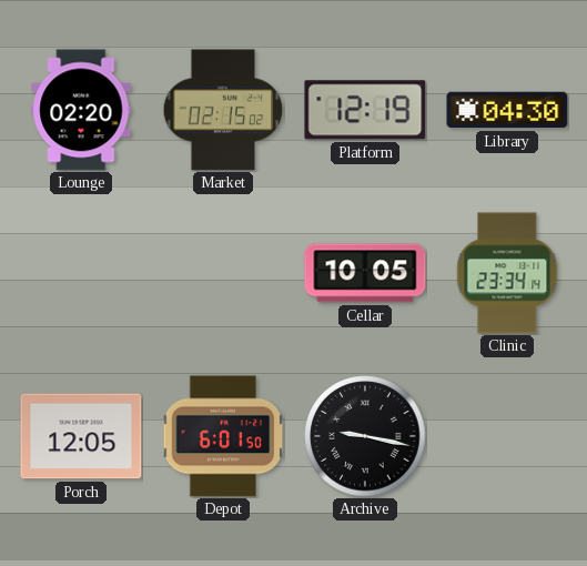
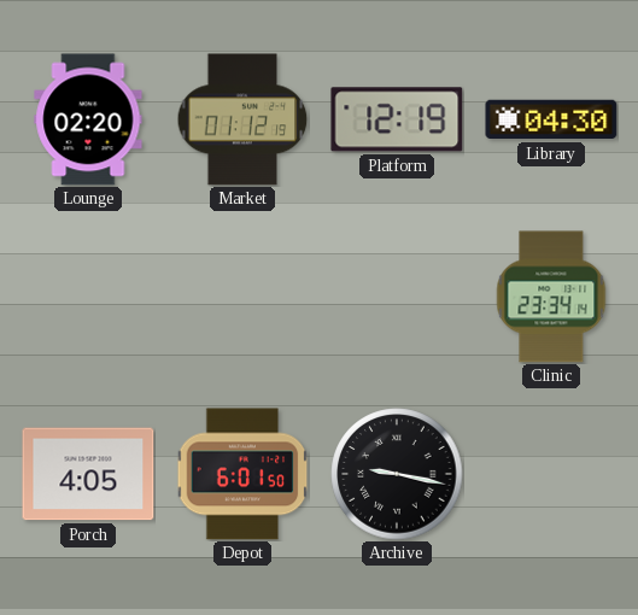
Market: 02:15 -> 01:12 (242, 119)
Cellar: 10:05 -> none (365, 273)
Porch: 12:05 -> 4:05 (88, 474)
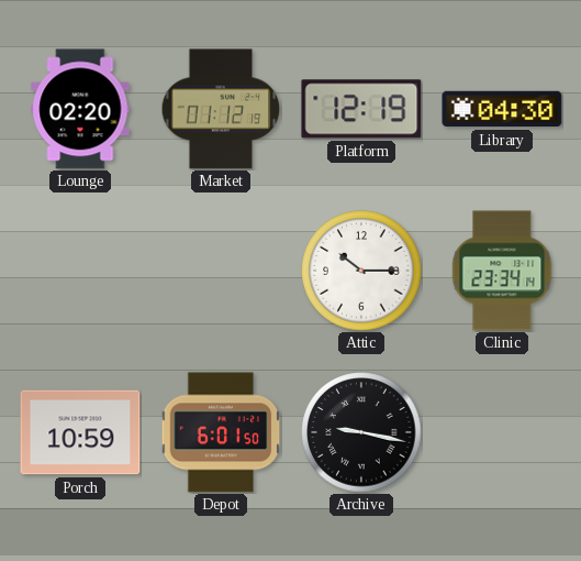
Attic: none -> 10:15 (361, 271)
Porch: 4:05 -> 10:59 (80, 432)
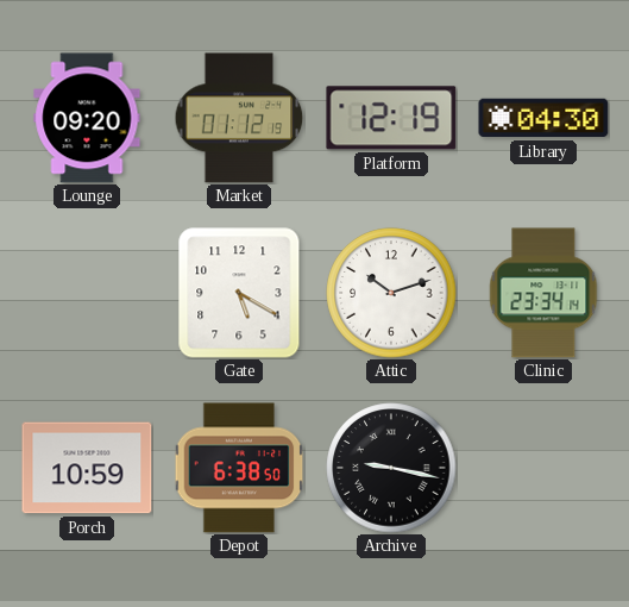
Lounge: 02:20 -> 09:20 (87, 118)
Gate: none -> 5:20 (239, 293)
Attic: 10:15 -> 10:12 (391, 293)
Depot: 6:01 -> 6:38 (239, 468)
